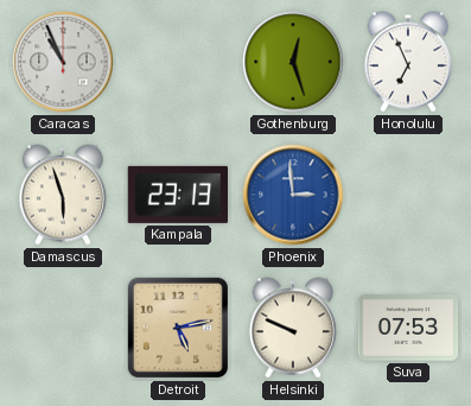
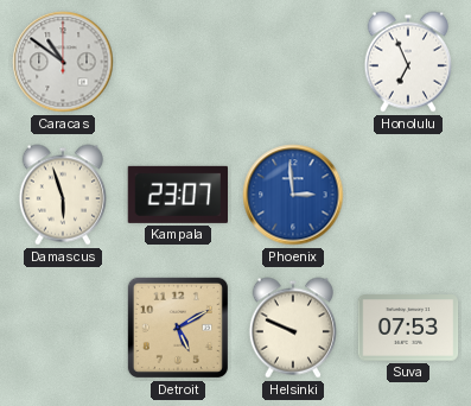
Caracas: 10:56 -> 10:51 (63, 62)
Gothenburg: 12:27 -> none (293, 62)
Kampala: 23:13 -> 23:07 (177, 195)
Detroit: 5:13 -> 5:10 (178, 328)
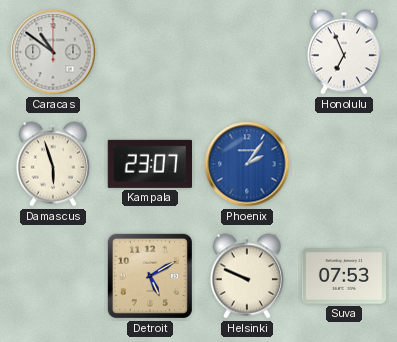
Phoenix: 2:59 -> 2:06 (247, 164)
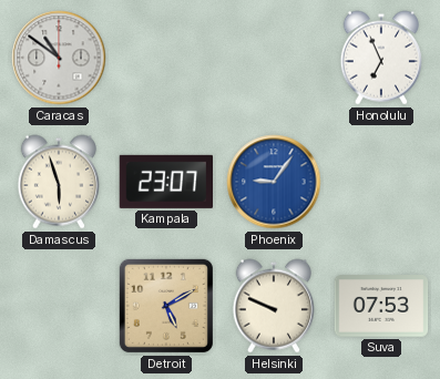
Phoenix: 2:06 -> 9:06 (274, 182)
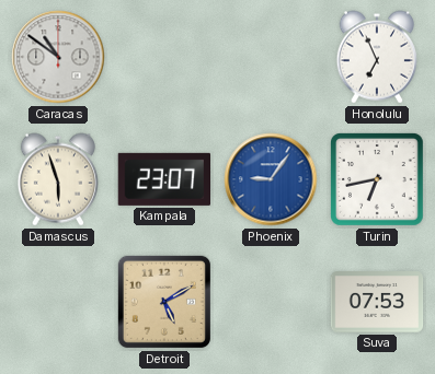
Turin: none -> 6:43 (378, 180)
Helsinki: 9:49 -> none (273, 306)
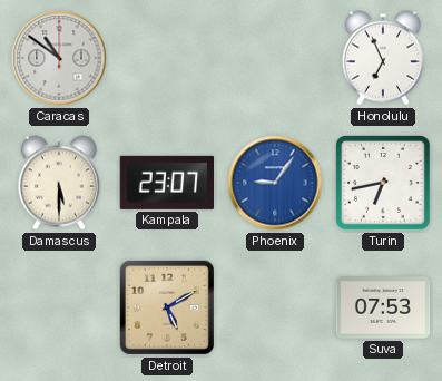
Damascus: 5:57 -> 5:30 (58, 183)
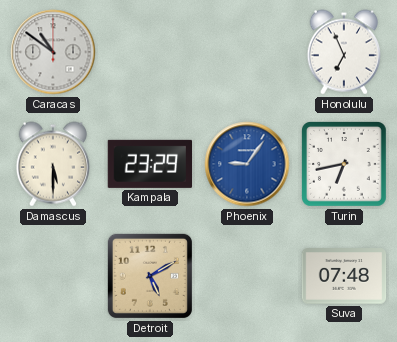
Kampala: 23:07 -> 23:29 (149, 164)
Suva: 07:53 -> 07:48 (344, 276)
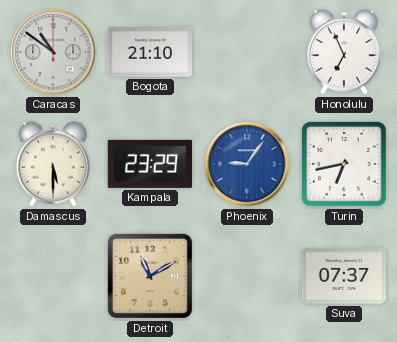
Bogota: none -> 21:10 (150, 52)
Detroit: 5:10 -> 11:10 (150, 276)
Suva: 07:48 -> 07:37 (344, 276)
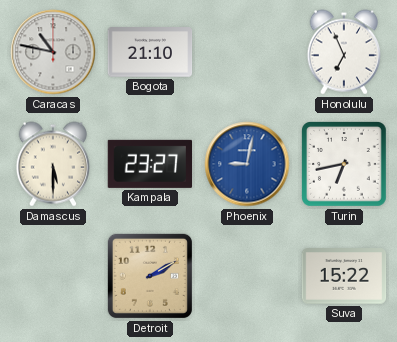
Caracas: 10:51 -> 10:47 (53, 52)
Kampala: 23:29 -> 23:27 (149, 164)
Phoenix: 9:06 -> 9:02 (247, 164)
Detroit: 11:10 -> 2:10 (150, 276)
Suva: 07:37 -> 15:22 (344, 276)
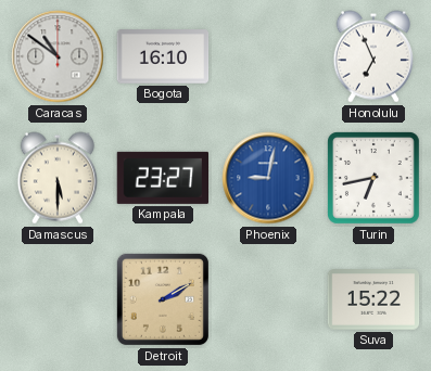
Caracas: 10:47 -> 10:51 (58, 56)
Bogota: 21:10 -> 16:10 (163, 56)
